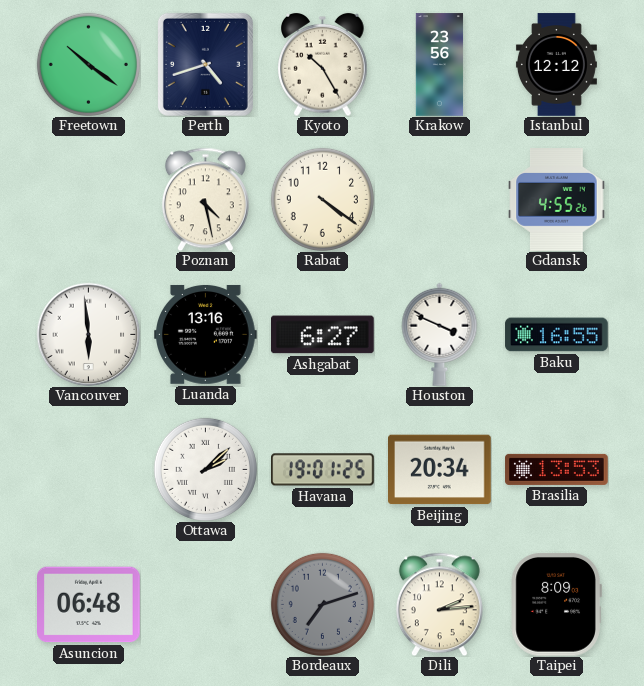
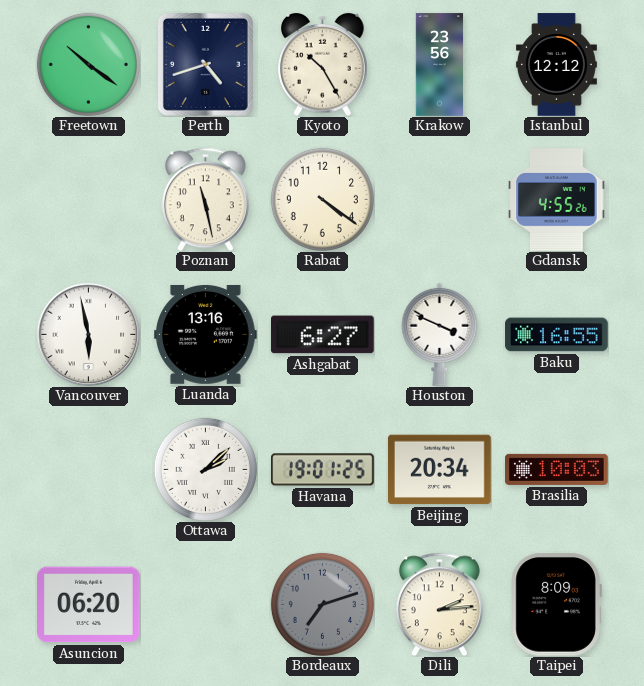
Poznan: 4:28 -> 11:28 (205, 199)
Vancouver: 5:59 -> 5:58 (88, 334)
Brasilia: 13:53 -> 10:03 (557, 469)
Asuncion: 06:48 -> 06:20 (89, 605)
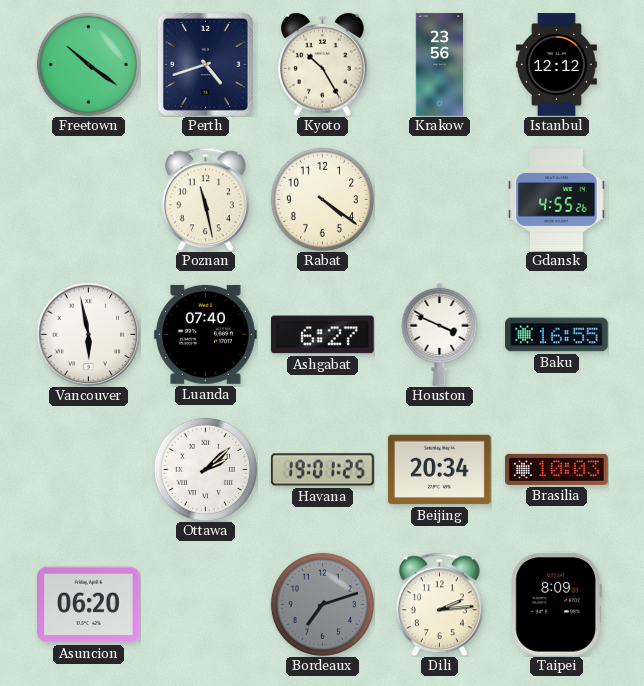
Luanda: 13:16 -> 07:40 (206, 334)
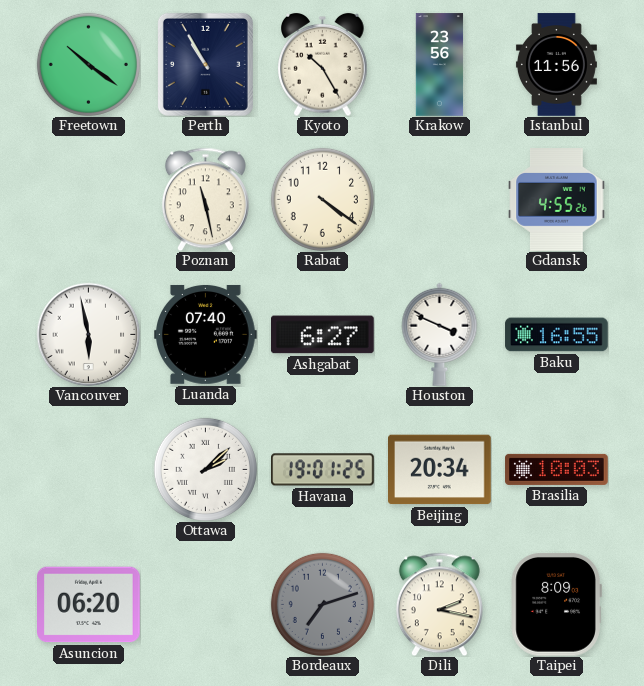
Perth: 4:42 -> 10:55 (205, 64)
Istanbul: 12:12 -> 11:56 (556, 65)
Dili: 2:14 -> 2:17 (439, 604)
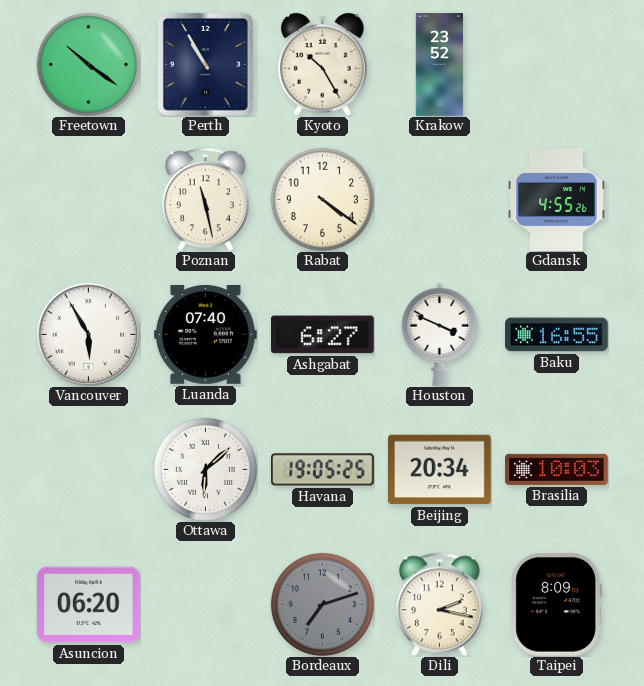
Krakow: 23:56 -> 23:52 (440, 65)
Istanbul: 11:56 -> none (556, 65)
Vancouver: 5:58 -> 5:55 (88, 334)
Ottawa: 2:08 -> 6:08 (205, 469)
Havana: 19:01 -> 19:05 (323, 470)
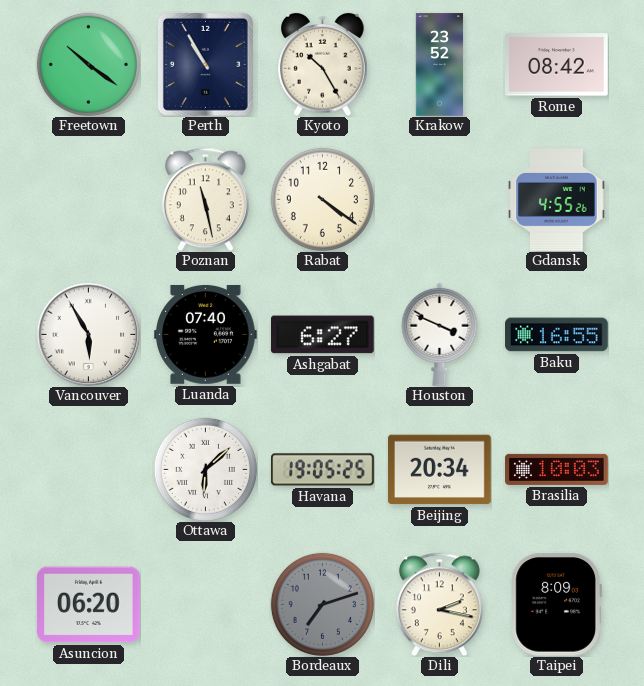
Rome: none -> 08:42 (557, 65)
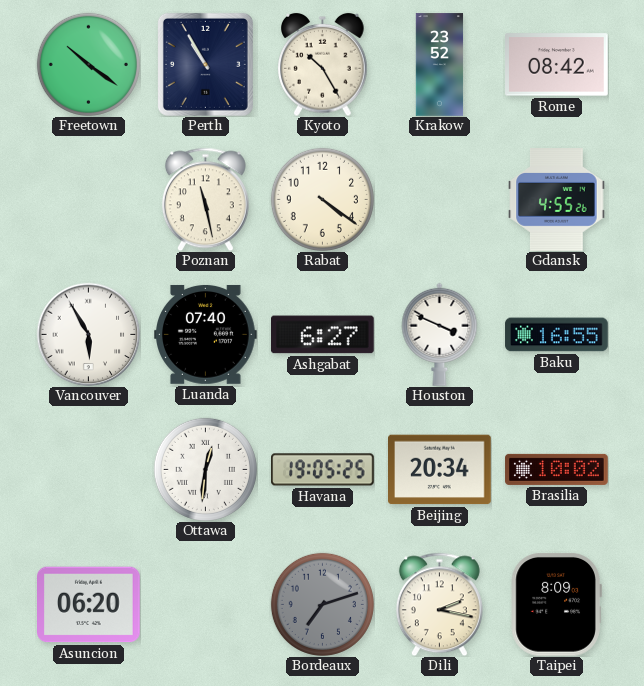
Ottawa: 6:08 -> 12:31 (205, 469)
Brasilia: 10:03 -> 10:02 (557, 469)
